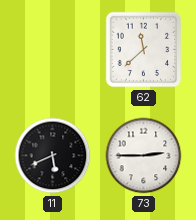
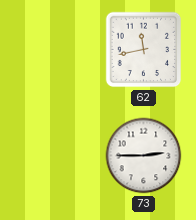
62: 11:38 -> 11:43 (144, 50)
11: 5:41 -> none (53, 156)
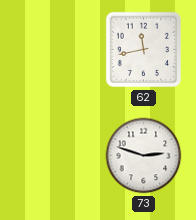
73: 2:45 -> 2:48 (144, 156)
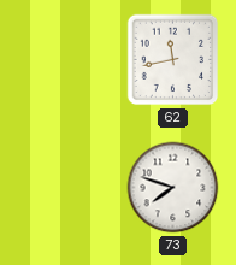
73: 2:48 -> 7:48 (173, 188)
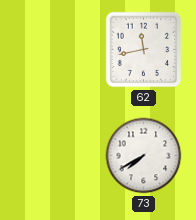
73: 7:48 -> 7:40 (144, 156)
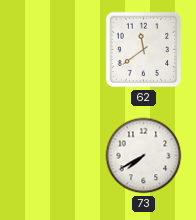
62: 11:43 -> 11:39 (144, 50)
